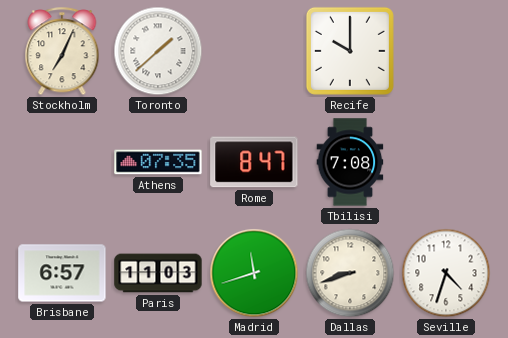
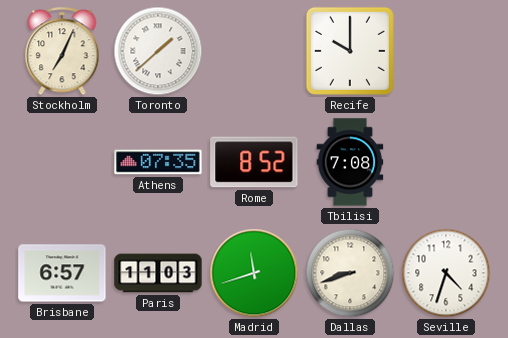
Rome: 8:47 -> 8:52 (254, 162)
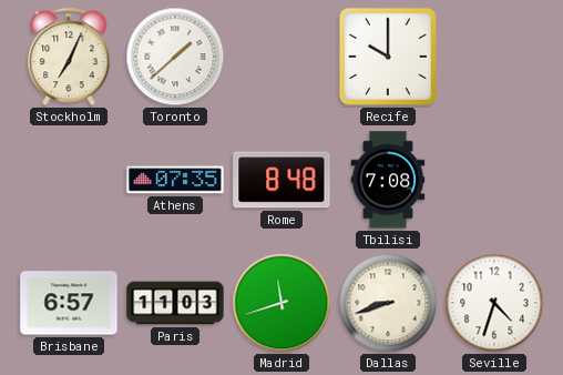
Rome: 8:52 -> 8:48 (281, 180)
